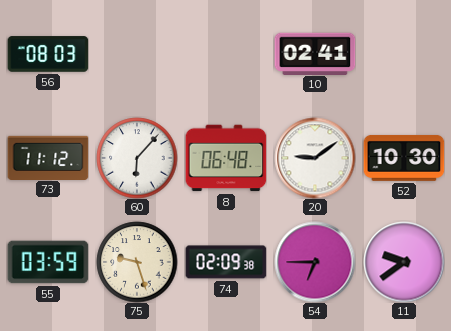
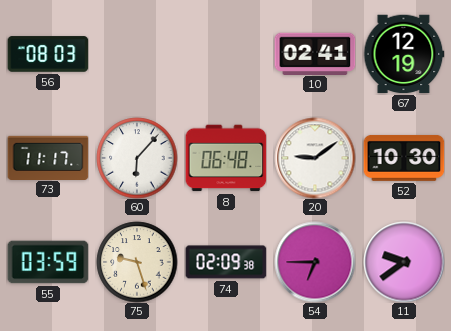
67: none -> 12:19 (404, 54)
73: 11:12 -> 11:17 (48, 157)
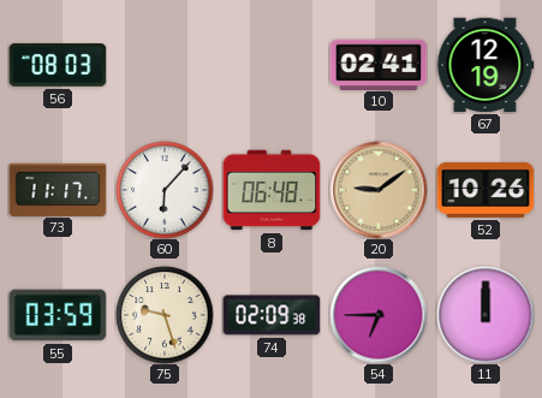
20 dial: white -> champagne (379, 190)
52: 10:30 -> 10:26 (486, 190)
11: 9:39 -> 12:00 (486, 315)
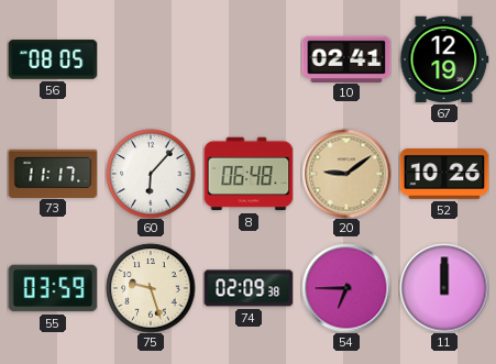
56: 08:03 -> 08:05 (53, 59)
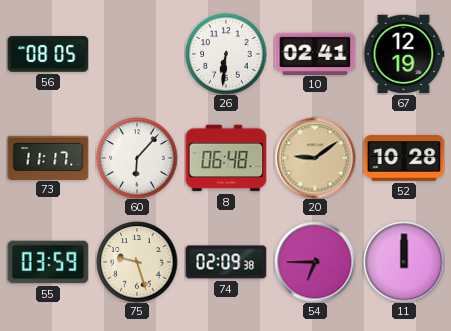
26: none -> 6:31 (226, 54)
52: 10:26 -> 10:28 (404, 158)
